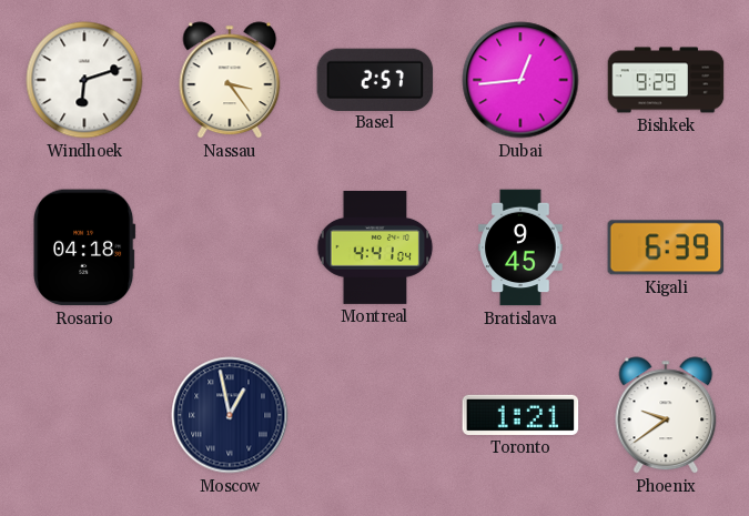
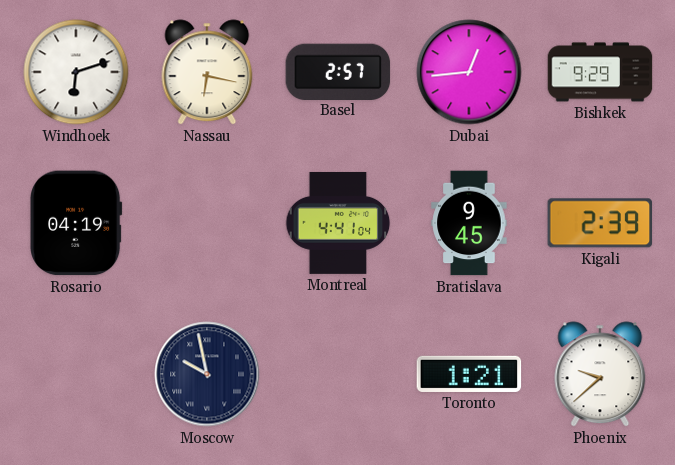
Nassau: 3:24 -> 6:17 (207, 72)
Rosario: 04:18 -> 04:19 (77, 223)
Kigali: 6:39 -> 2:39 (600, 223)
Moscow: 12:58 -> 9:58 (207, 374)
Phoenix: 9:39 -> 9:38 (600, 374)
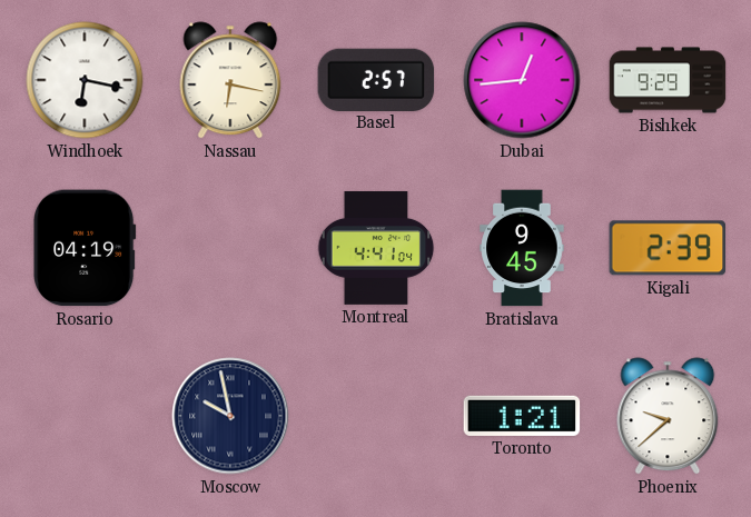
Windhoek: 6:12 -> 6:17 (85, 80)
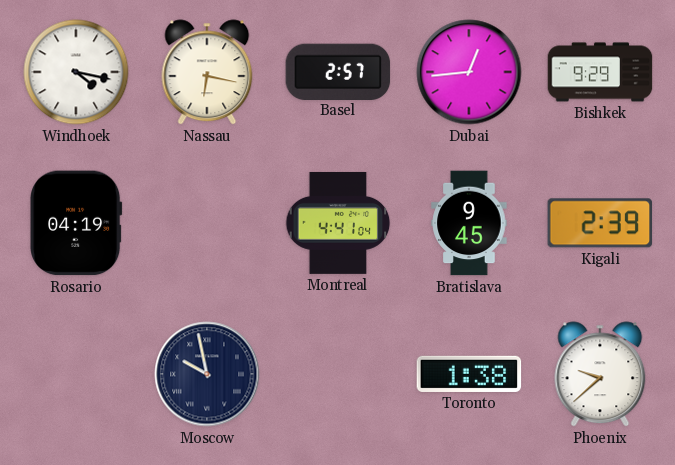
Windhoek: 6:17 -> 4:17 (76, 72)
Toronto: 1:21 -> 1:38 (469, 374)
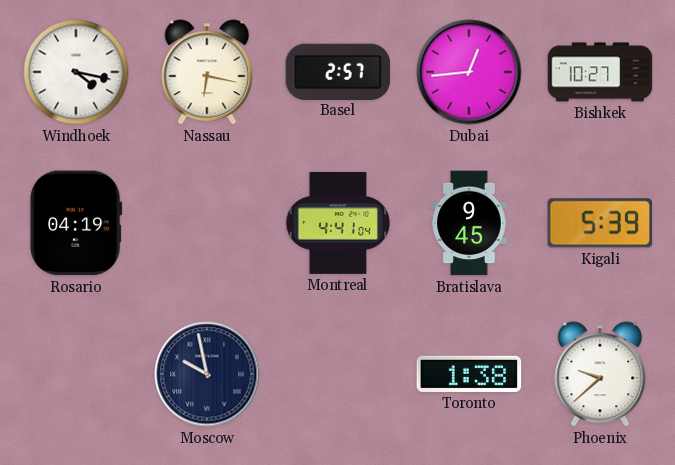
Bishkek: 9:29 -> 10:27 (600, 72)
Kigali: 2:39 -> 5:39 (600, 223)
